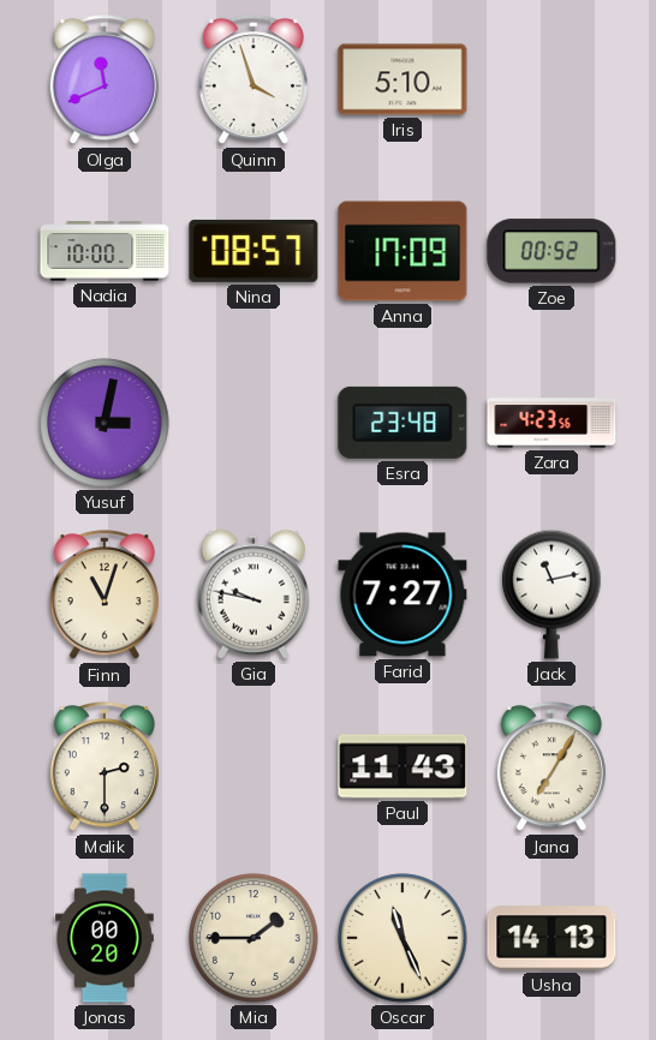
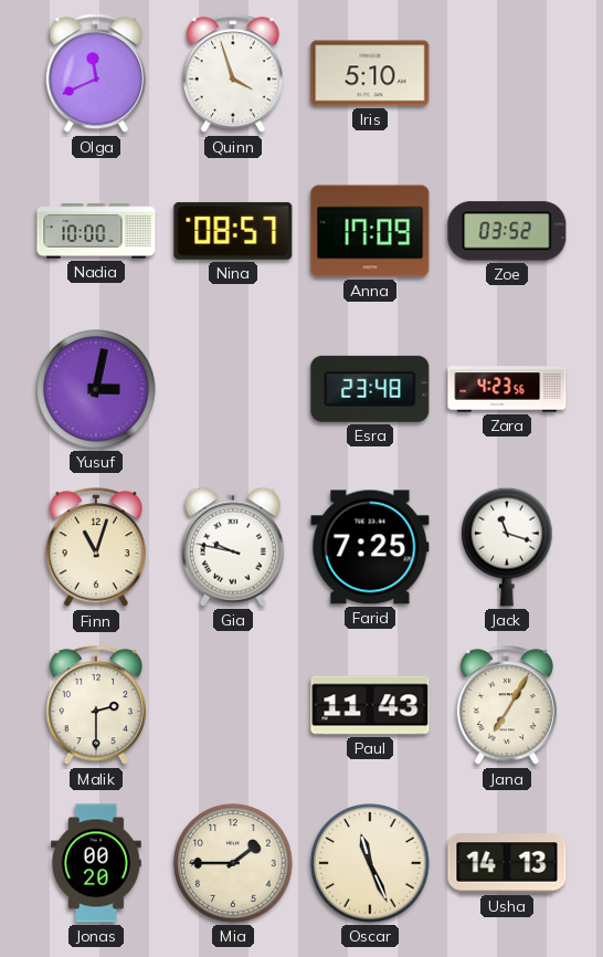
Zoe: 00:52 -> 03:52 (507, 231)
Farid: 7:27 -> 7:25 (370, 547)
Jack: 11:13 -> 11:18 (507, 547)
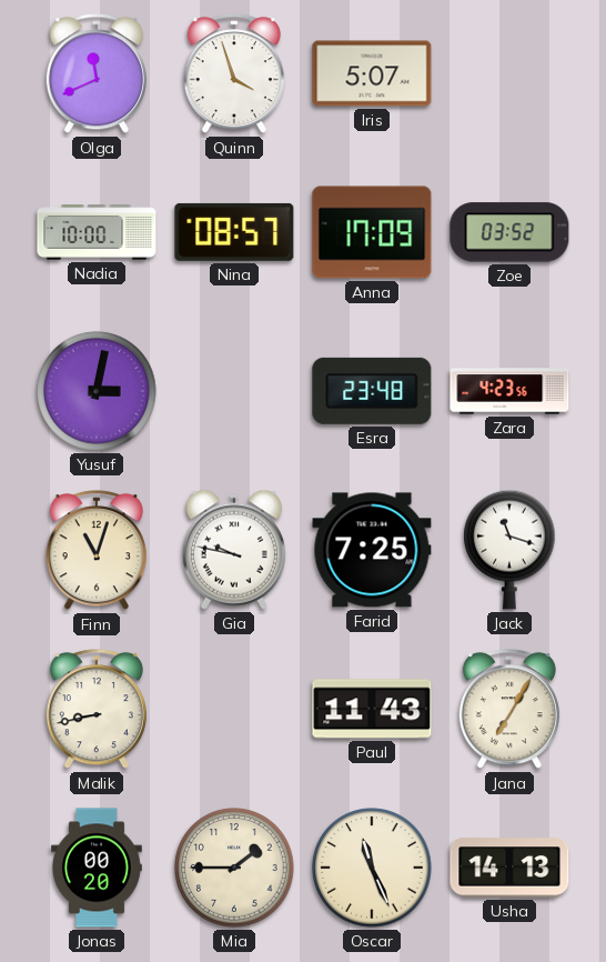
Iris: 5:10 -> 5:07 (372, 73)
Malik: 2:30 -> 8:43 (97, 710)
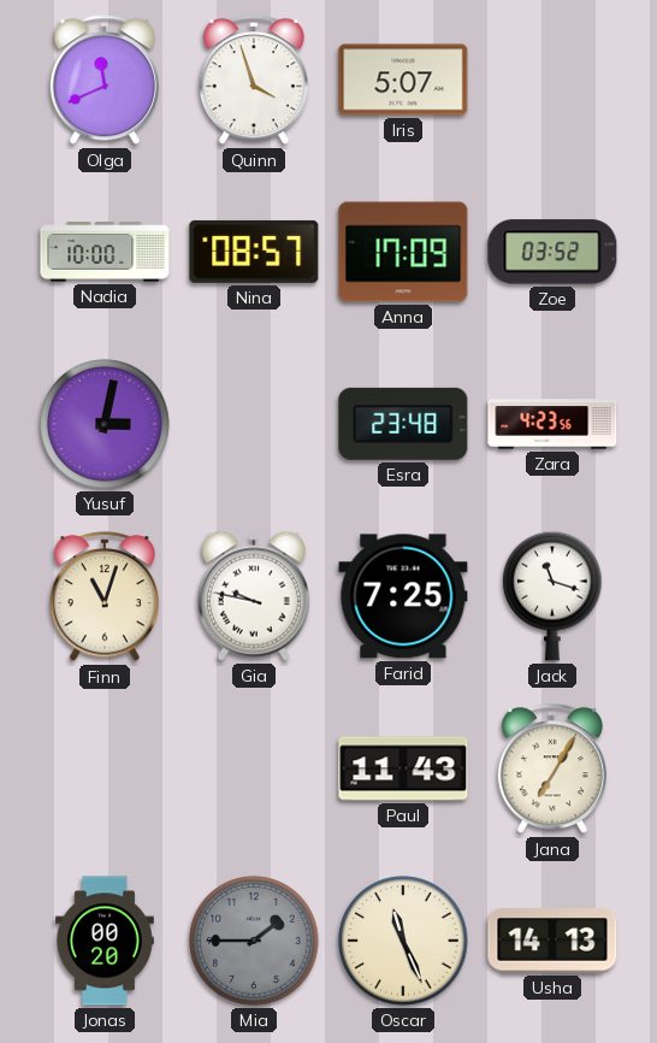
Malik: 8:43 -> none (97, 710)
Mia dial: cream -> grey (254, 941)
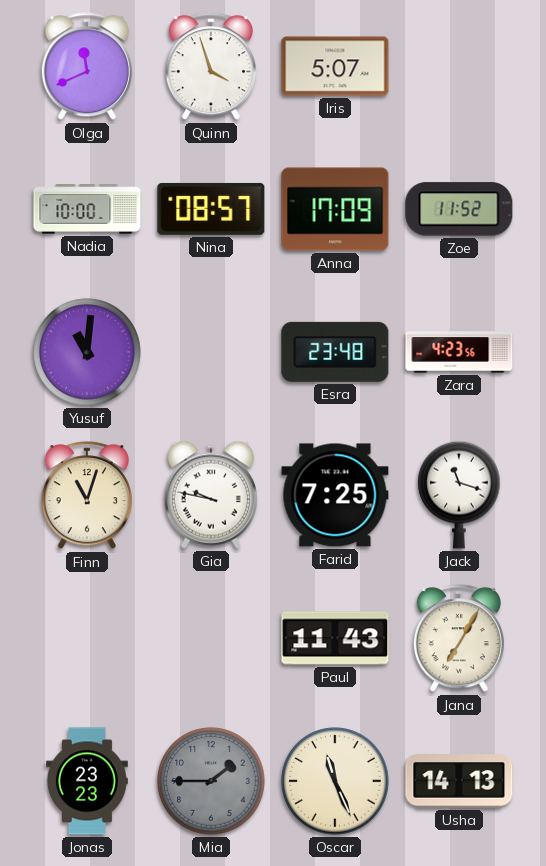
Zoe: 03:52 -> 11:52 (459, 209)
Yusuf: 3:02 -> 11:01 (87, 352)
Jonas: 00:20 -> 23:23 (87, 781)
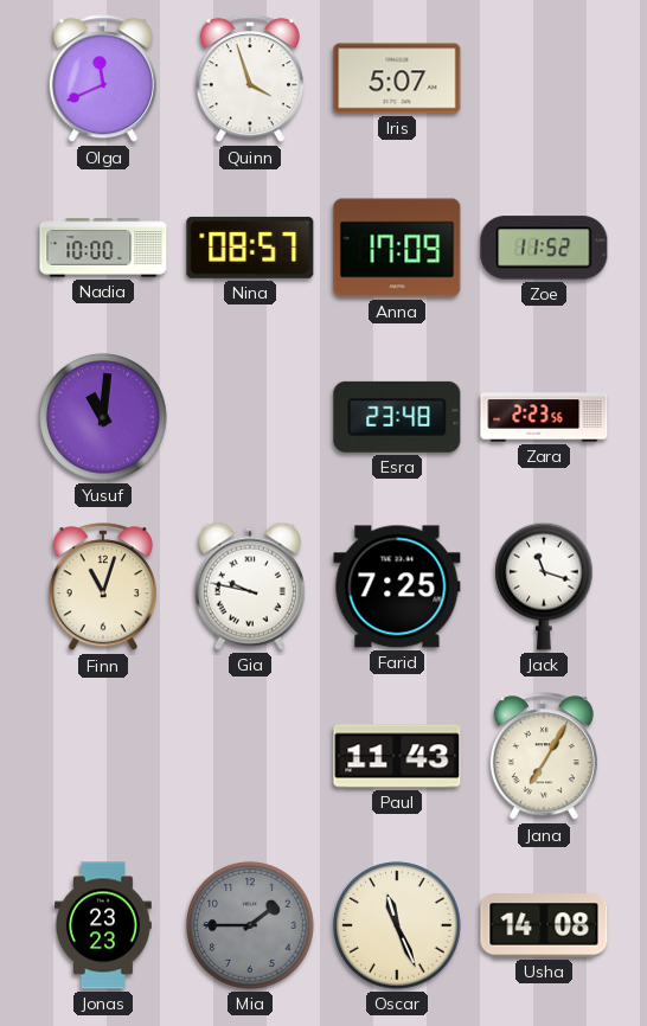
Zara: 4:23 -> 2:23 (544, 417)
Usha: 14:13 -> 14:08 (544, 925)
